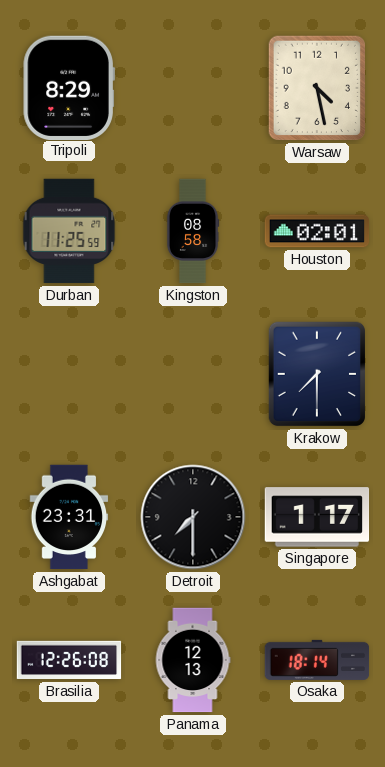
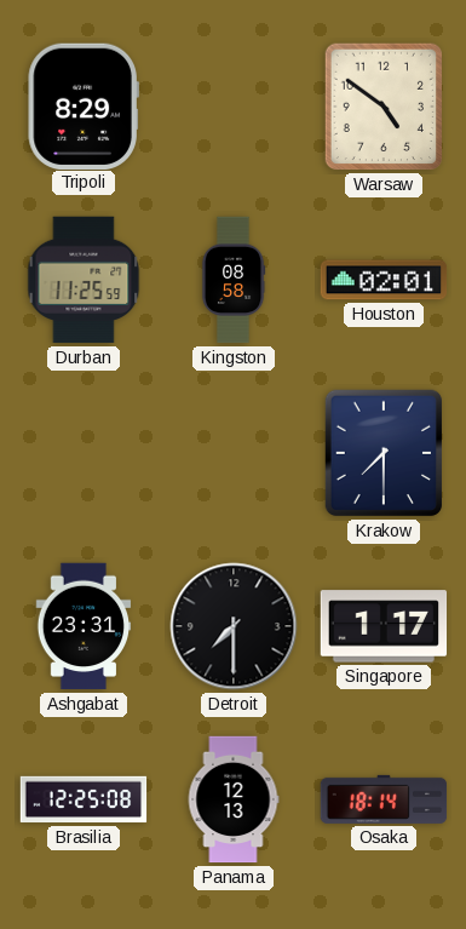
Warsaw: 4:28 -> 4:51 (382, 107)
Brasilia: 12:26 -> 12:25 (84, 799)
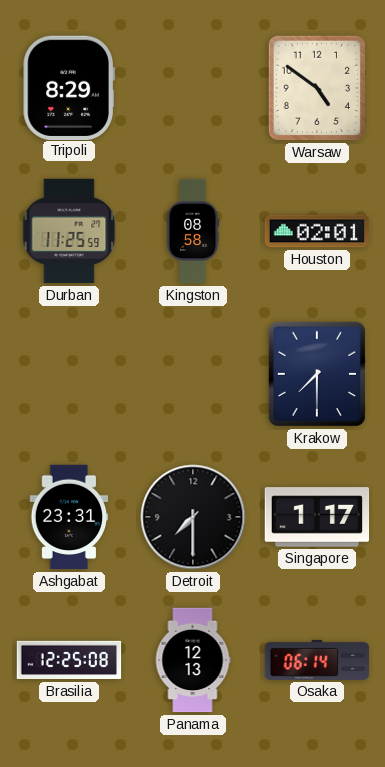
Osaka: 18:14 -> 06:14 (317, 660)
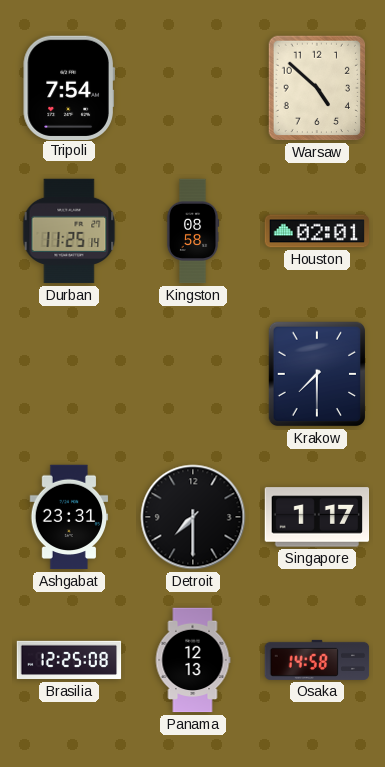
Tripoli: 8:29 -> 7:54 (69, 87)
Warsaw: 4:51 -> 4:52 (316, 88)
Durban: 11:25:59 -> 11:25:14 (69, 231)
Osaka: 06:14 -> 14:58 (317, 660)
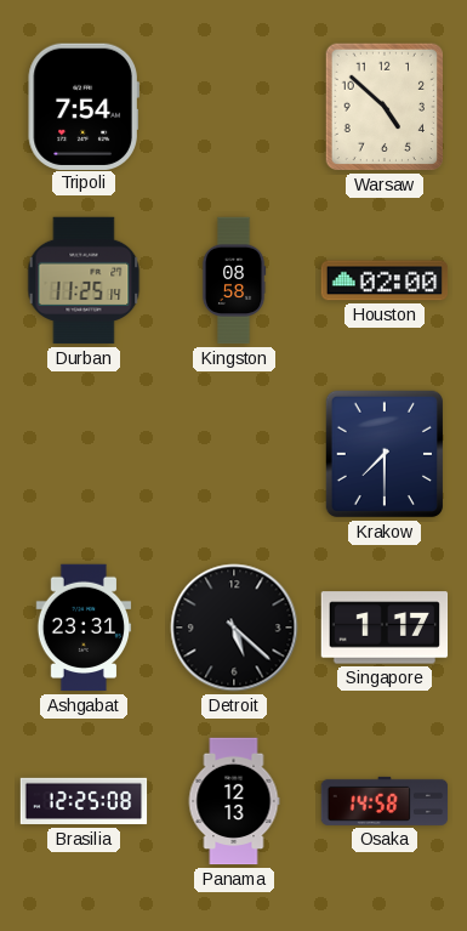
Houston: 02:01 -> 02:00 (385, 280)
Detroit: 7:30 -> 5:22 (234, 628)
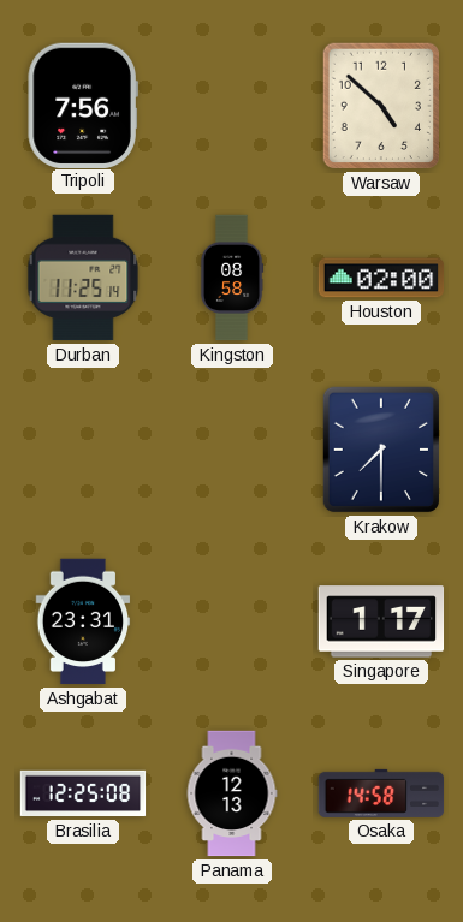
Tripoli: 7:54 -> 7:56 (83, 105)
Detroit: 5:22 -> none (234, 628)
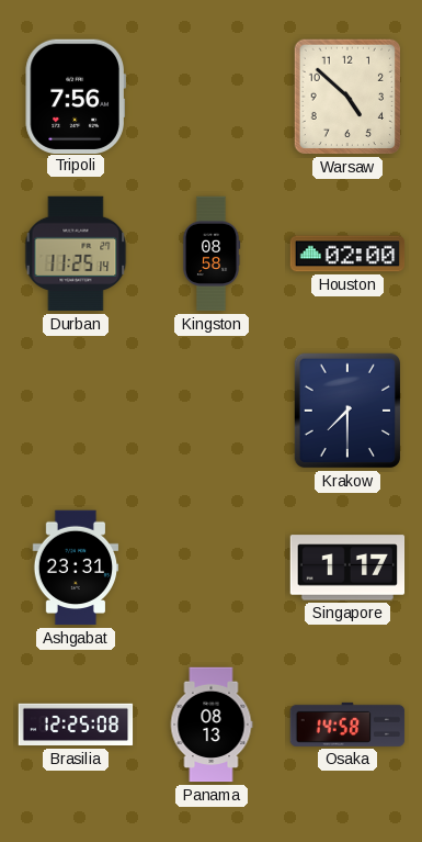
Panama: 12:13 -> 08:13 (212, 725)
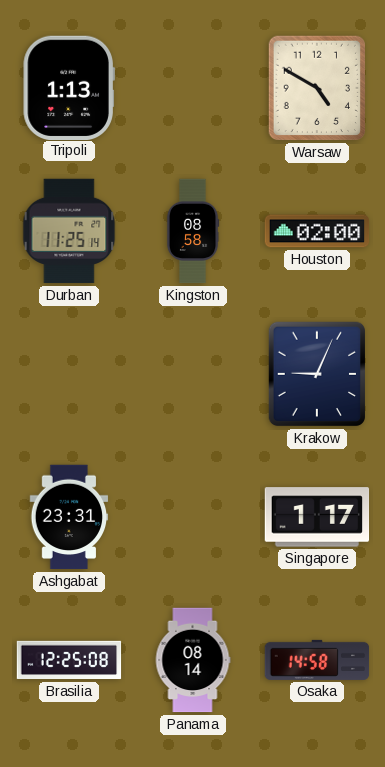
Tripoli: 7:56 -> 1:13 (69, 87)
Warsaw: 4:52 -> 4:50 (316, 88)
Krakow: 7:30 -> 9:04 (316, 374)
Panama: 08:13 -> 08:14 (193, 660)
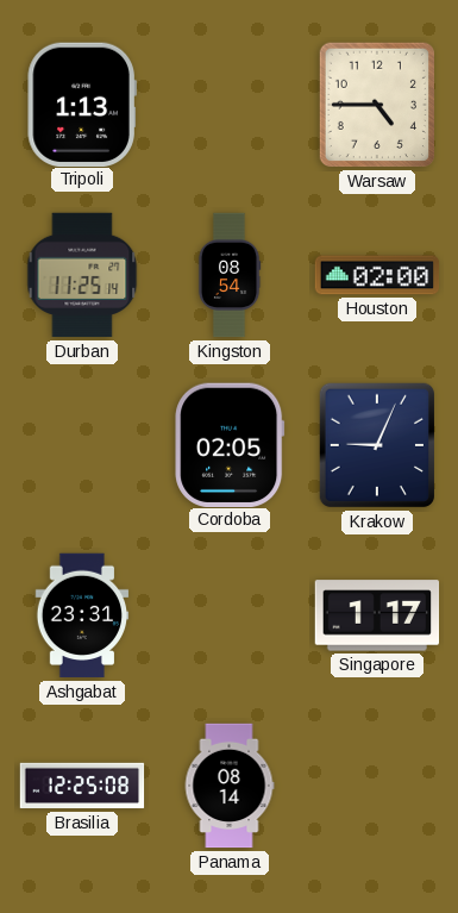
Warsaw: 4:50 -> 4:45 (376, 105)
Kingston: 08:58 -> 08:54 (230, 275)
Cordoba: none -> 02:05 (230, 444)
Osaka: 14:58 -> none (317, 660)
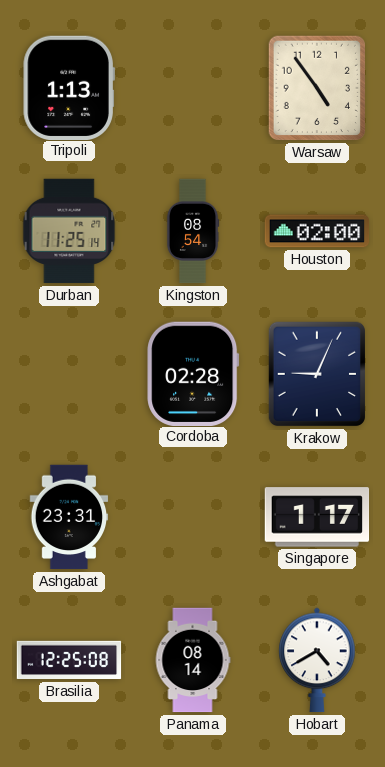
Warsaw: 4:45 -> 4:54 (316, 88)
Cordoba: 02:05 -> 02:28 (193, 373)
Hobart: none -> 4:40 (317, 660)
